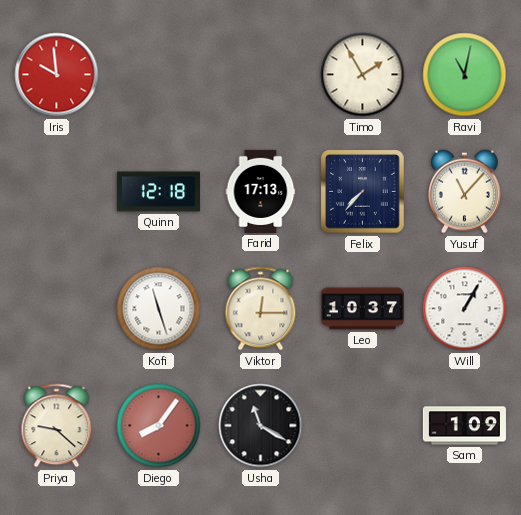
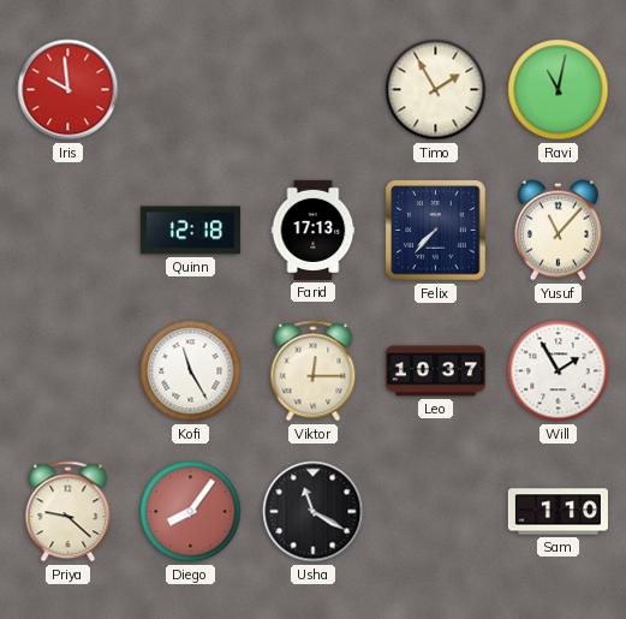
Kofi: 11:27 -> 11:25 (191, 371)
Will: 1:05 -> 1:55 (559, 371)
Sam: 1:09 -> 1:10 (558, 512)
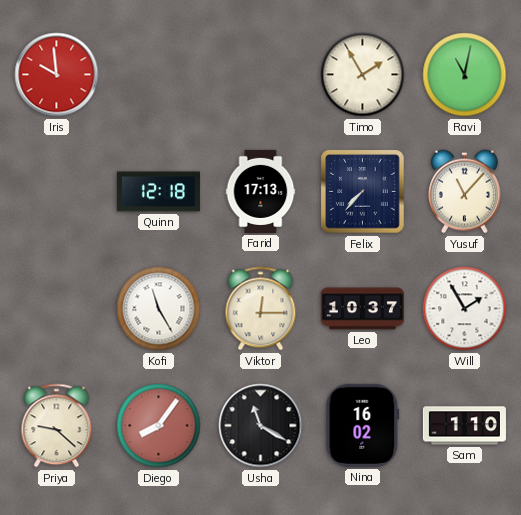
Nina: none -> 16:02 (363, 425)
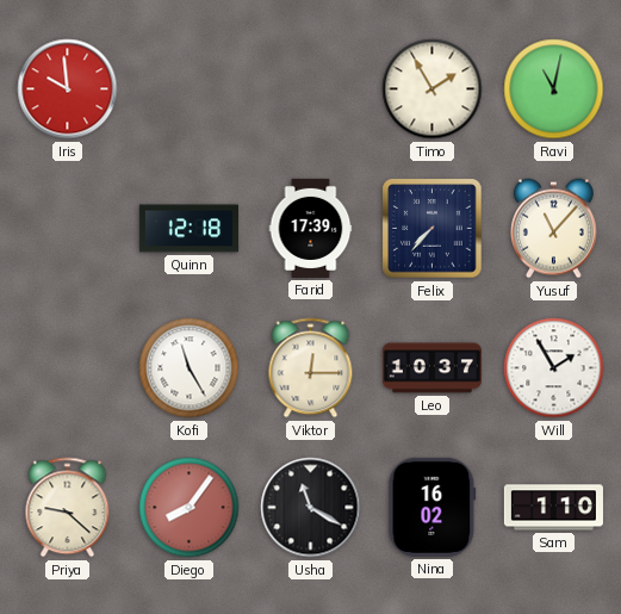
Farid: 17:13 -> 17:39 (311, 228)
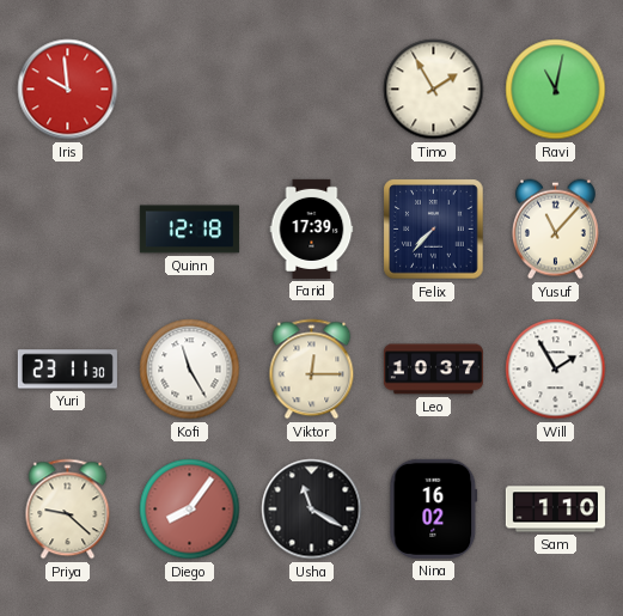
Yuri: none -> 23:11 (67, 370)
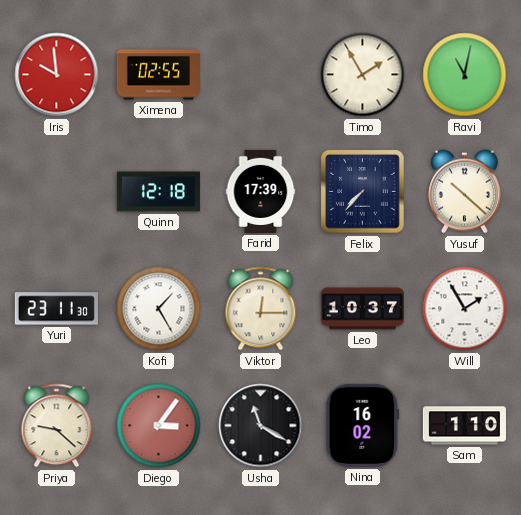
Ximena: none -> 02:55 (158, 75)
Yusuf: 11:07 -> 10:22 (464, 192)
Kofi: 11:25 -> 1:25 (159, 309)
Diego: 8:06 -> 3:06 (159, 426)
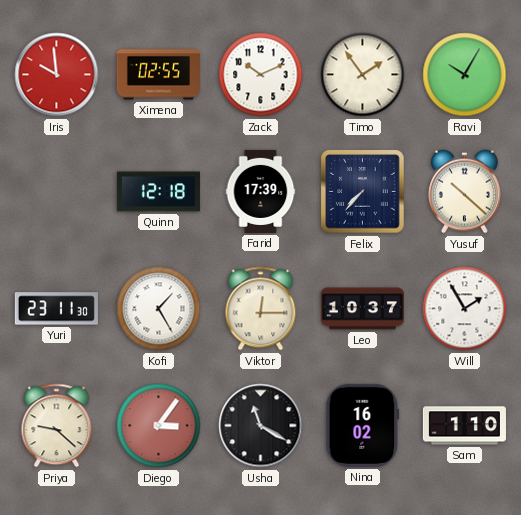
Zack: none -> 10:11 (261, 75)
Timo: 1:55 -> 1:54 (363, 75)
Ravi: 11:02 -> 10:05 (465, 75)
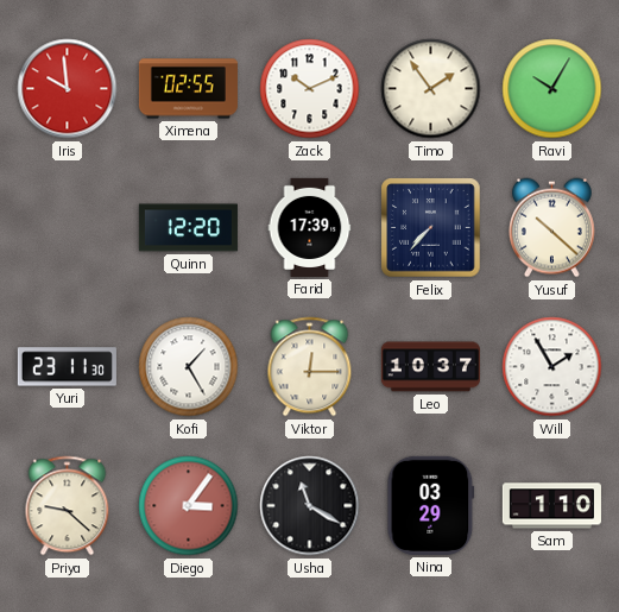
Quinn: 12:18 -> 12:20 (188, 228)
Nina: 16:02 -> 03:29 (431, 505)
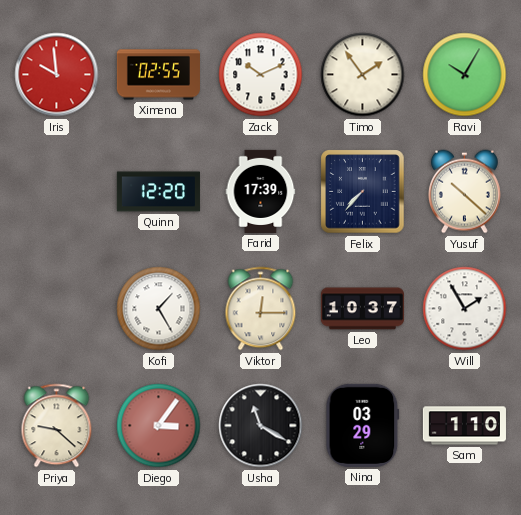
Yuri: 23:11 -> none (67, 367)
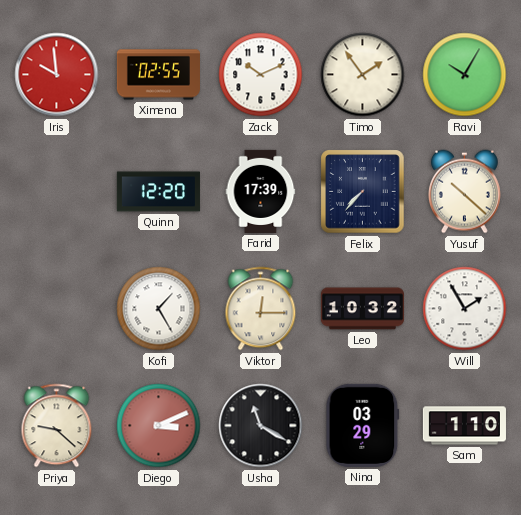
Leo: 10:37 -> 10:32 (362, 309)
Diego: 3:06 -> 3:11 (159, 426)
